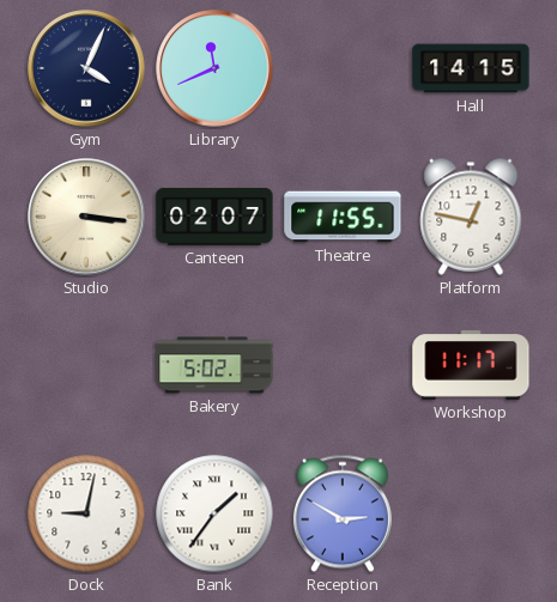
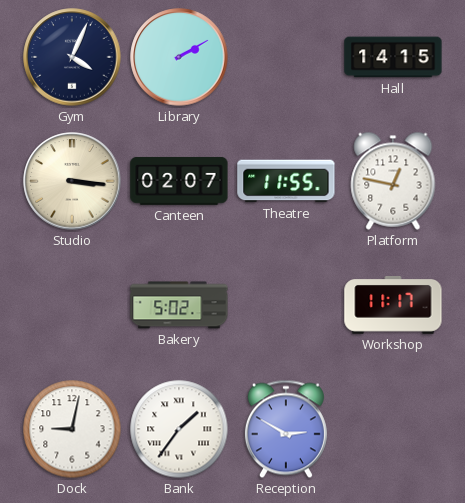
Library: 11:41 -> 2:10 (179, 57)
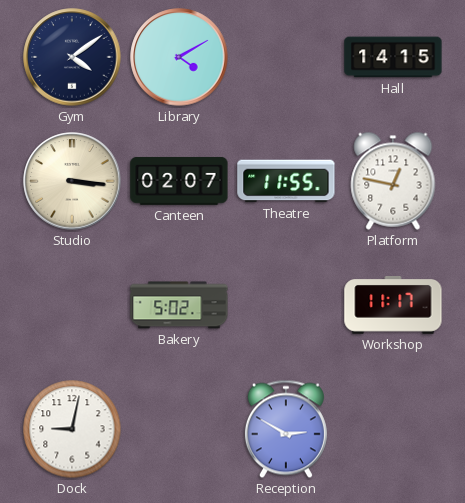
Gym: 4:04 -> 4:09 (72, 57)
Library: 2:10 -> 4:10 (179, 57)
Bank: 1:36 -> none (179, 429)
